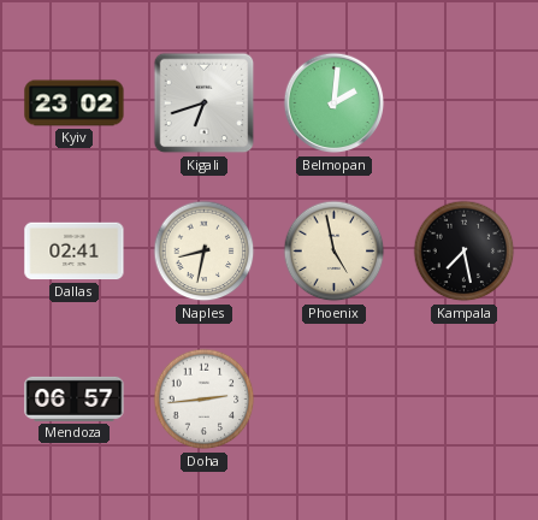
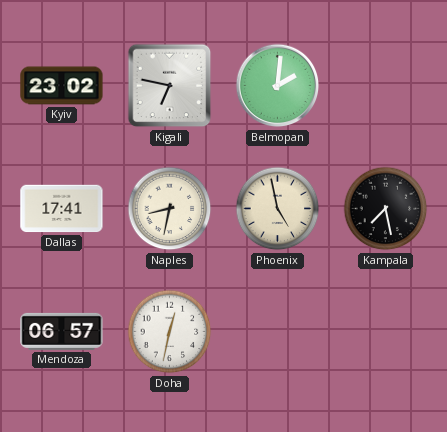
Kigali: 6:42 -> 6:47 (170, 86)
Dallas: 02:41 -> 17:41 (62, 209)
Doha: 2:44 -> 12:32 (170, 332)
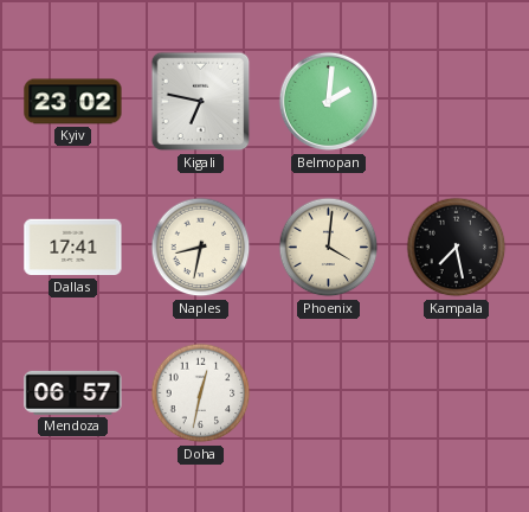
Phoenix: 4:58 -> 4:01 (329, 248)
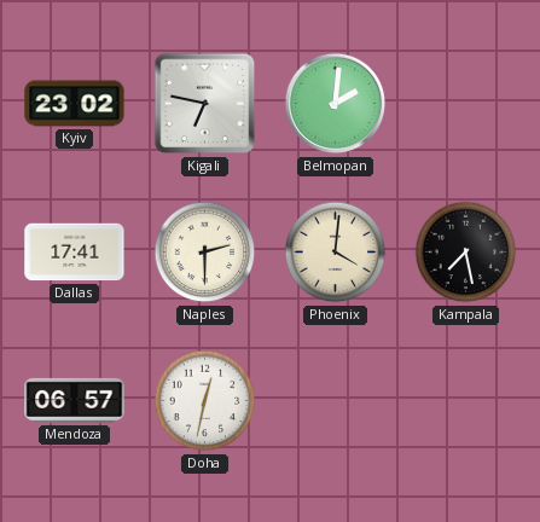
Naples: 8:32 -> 2:30 (205, 253)
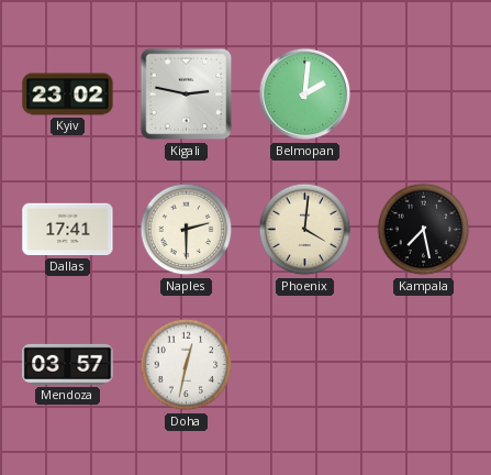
Kigali: 6:47 -> 2:47 (187, 95)
Mendoza: 06:57 -> 03:57 (68, 364)
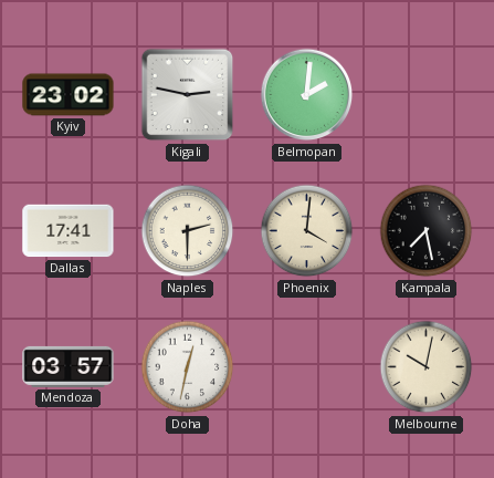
Melbourne: none -> 10:02 (427, 367)
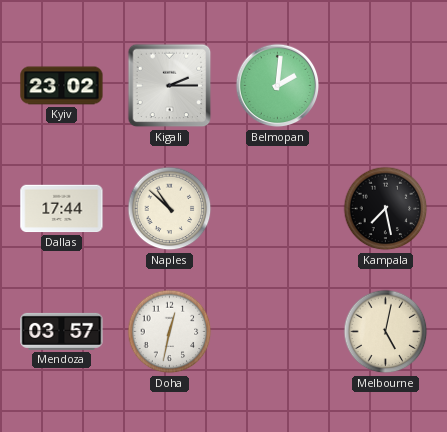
Kigali: 2:47 -> 2:15 (170, 86)
Dallas: 17:41 -> 17:44 (62, 209)
Naples: 2:30 -> 10:52 (170, 209)
Phoenix: 4:01 -> none (307, 231)
Melbourne: 10:02 -> 5:02 (386, 332)
